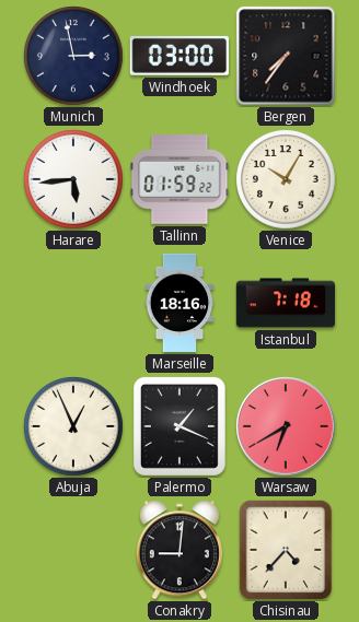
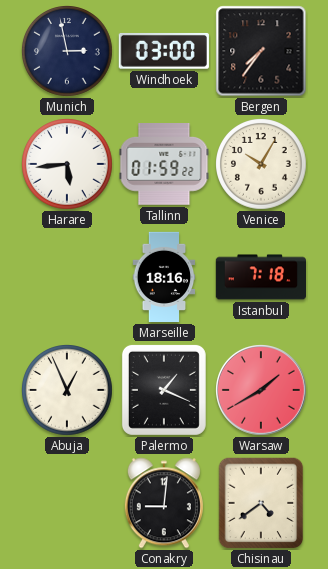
Warsaw: 6:40 -> 1:40 (262, 391)
Chisinau: 4:37 -> 4:39 (261, 503)
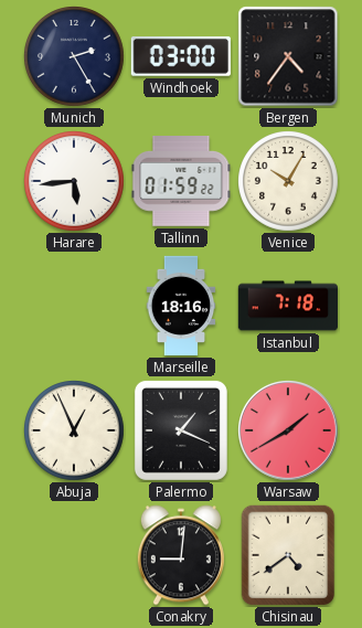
Munich: 2:58 -> 2:25 (75, 57)
Bergen: 7:36 -> 4:36 (288, 56)
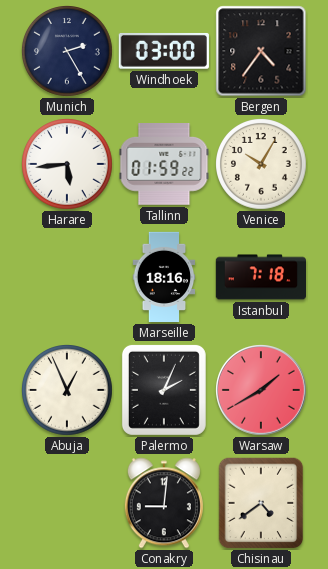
Palermo: 1:19 -> 2:04 (164, 390)
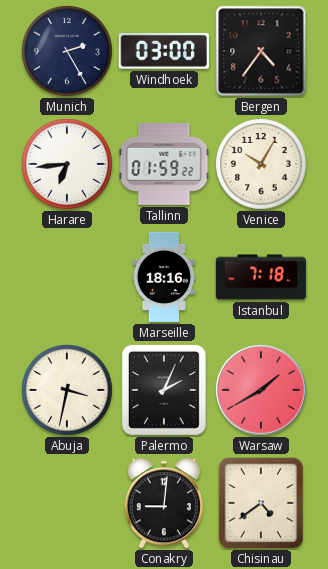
Harare: 5:44 -> 6:44 (68, 165)
Abuja: 12:56 -> 3:32 (68, 391)
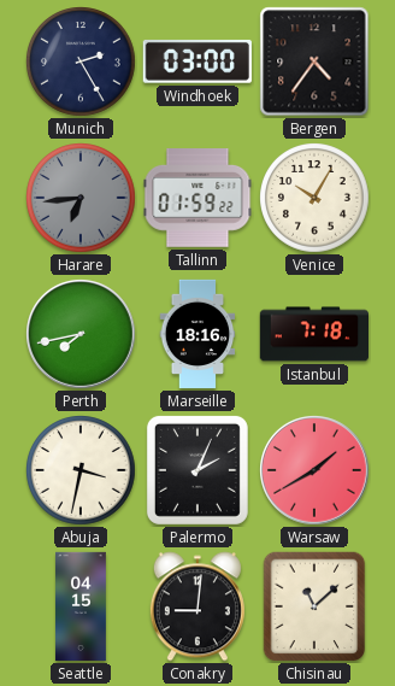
Harare dial: white -> grey (82, 199)
Perth: none -> 7:43 (82, 335)
Seattle: none -> 04:15 (82, 606)
Chisinau: 4:39 -> 11:08 (314, 606)
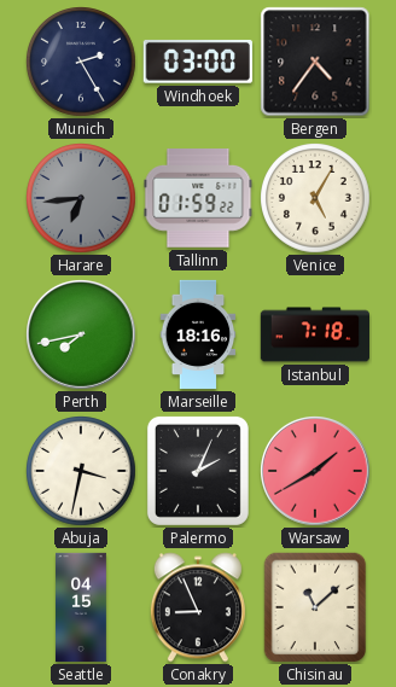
Venice: 10:05 -> 5:05 (316, 199)
Conakry: 9:01 -> 8:56 (198, 607)
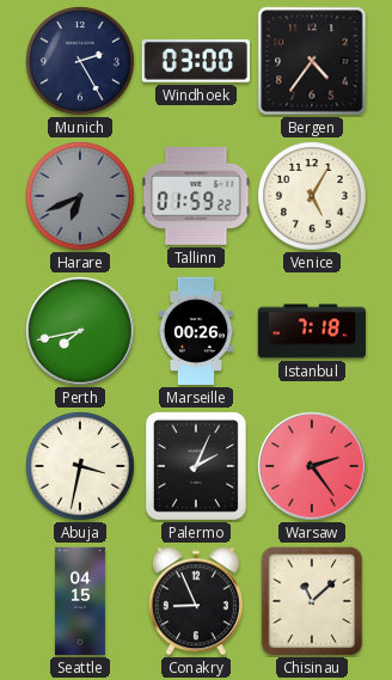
Harare: 6:44 -> 6:41 (81, 197)
Marseille: 18:16 -> 00:26 (196, 331)
Warsaw: 1:40 -> 2:24 (313, 467)
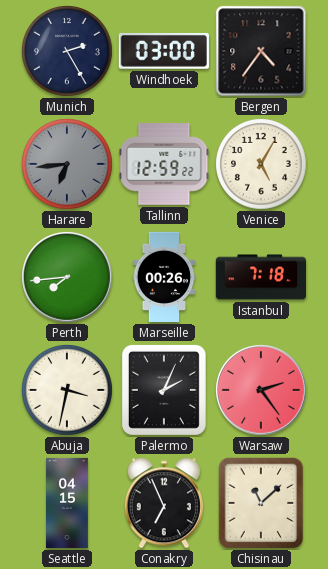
Harare: 6:41 -> 6:44 (68, 165)
Tallinn: 01:59 -> 12:59 (164, 165)
Perth: 7:43 -> 7:44 (68, 278)
Conakry: 8:56 -> 6:56 (164, 503)
